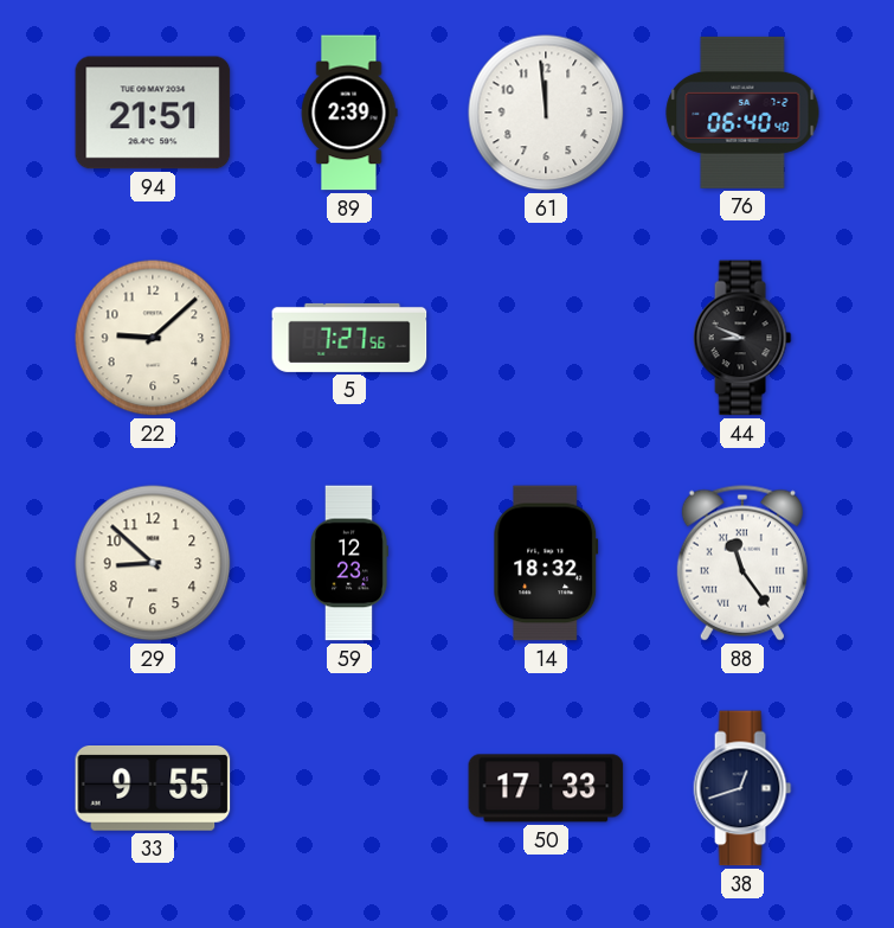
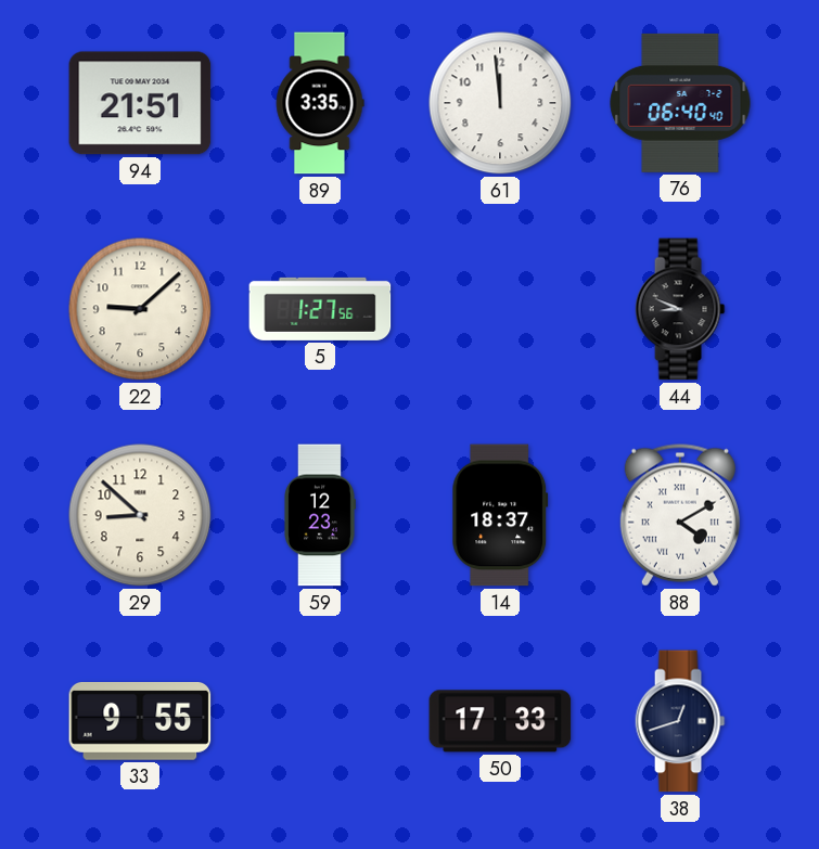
89: 2:39 -> 3:35 (320, 103)
5: 7:27 -> 1:27 (320, 309)
14: 18:32 -> 18:37 (500, 515)
88: 11:24 -> 4:10 (680, 515)
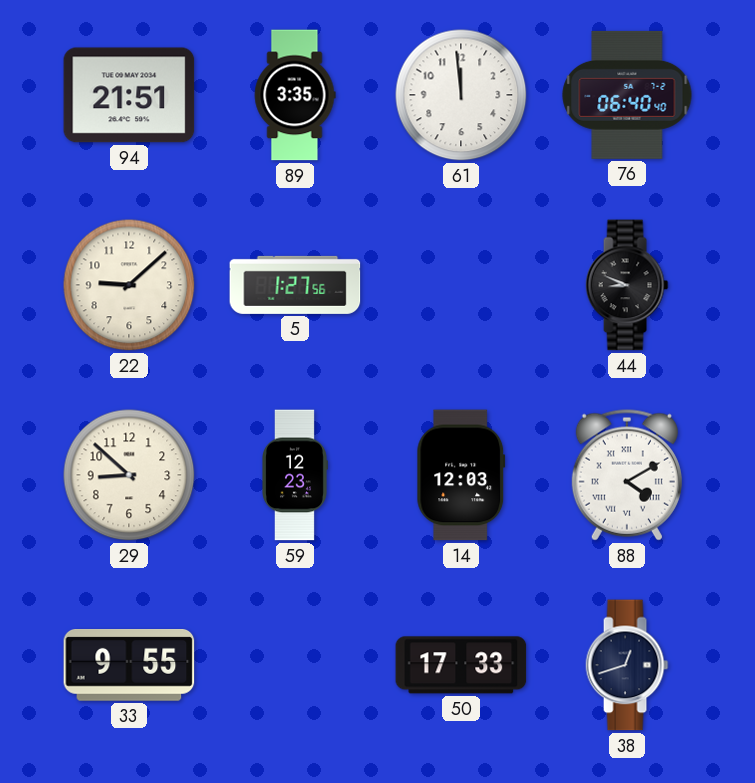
14: 18:37 -> 12:03 (461, 475)
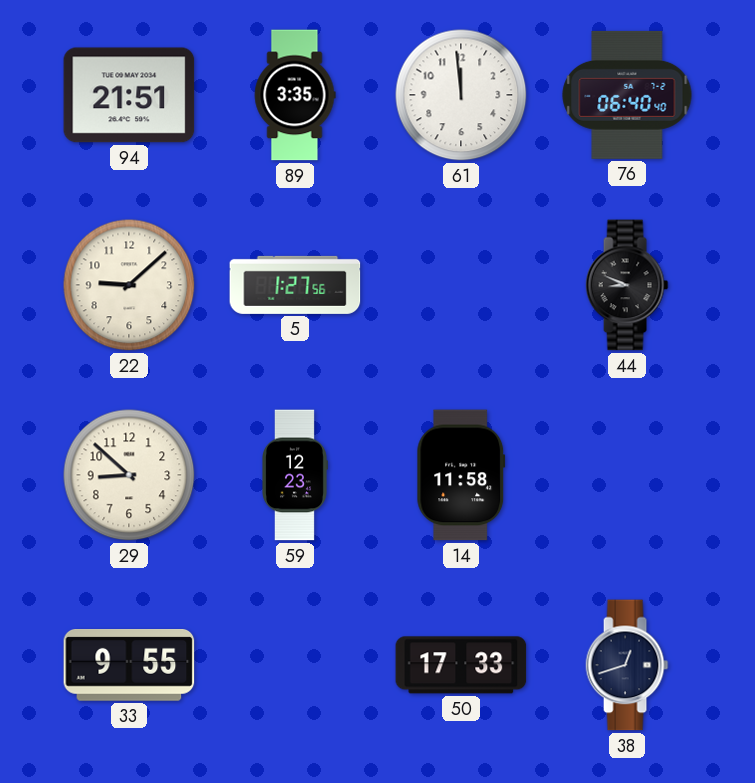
14: 12:03 -> 11:58 (461, 475)
88: 4:10 -> none (627, 475)
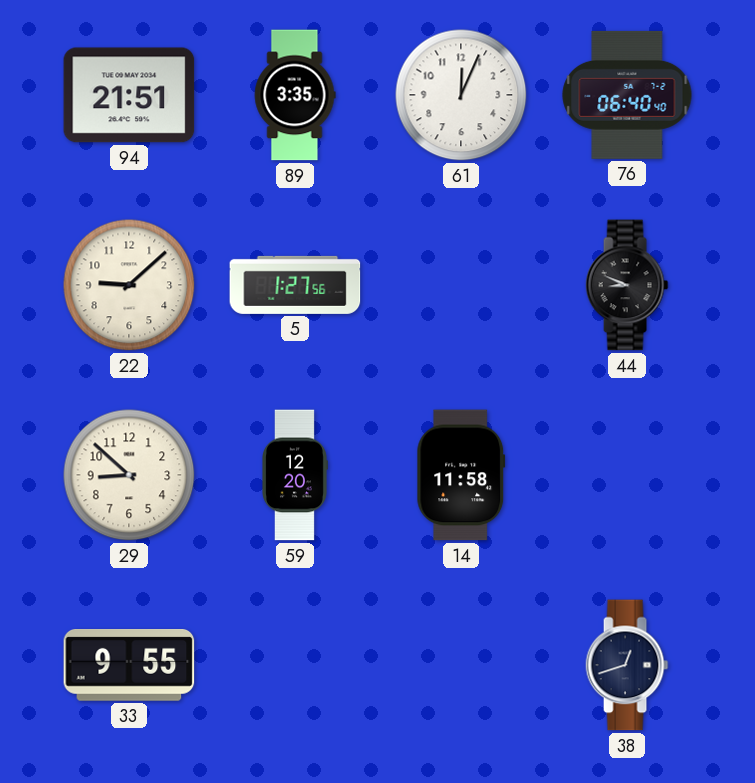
61: 11:59 -> 12:04 (461, 95)
59: 12:23 -> 12:20 (295, 475)
50: 17:33 -> none (461, 665)
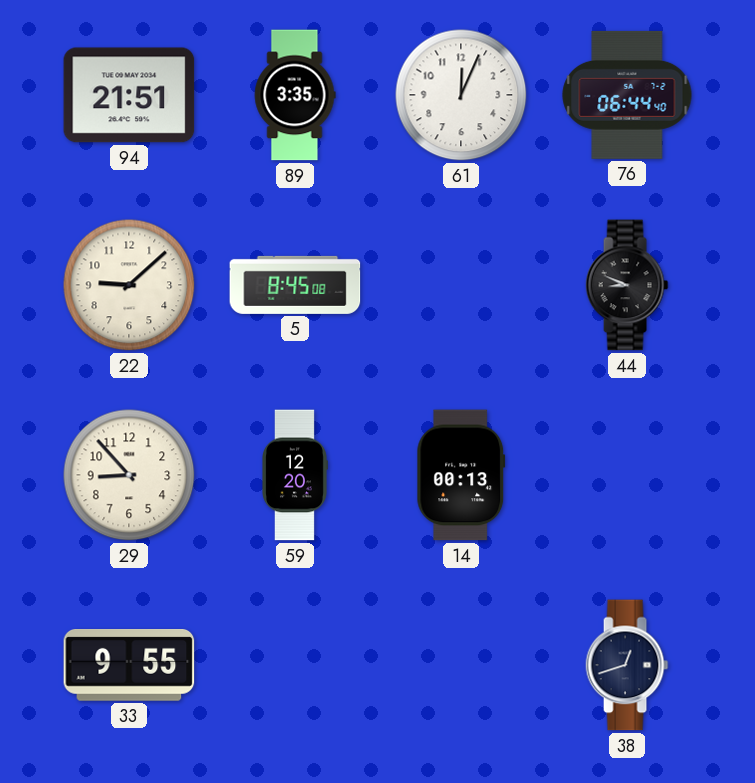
76: 06:40 -> 06:44 (627, 95)
5: 1:27 -> 8:45 (295, 285)
29: 8:52 -> 8:53 (129, 475)
14: 11:58 -> 00:13 (461, 475)
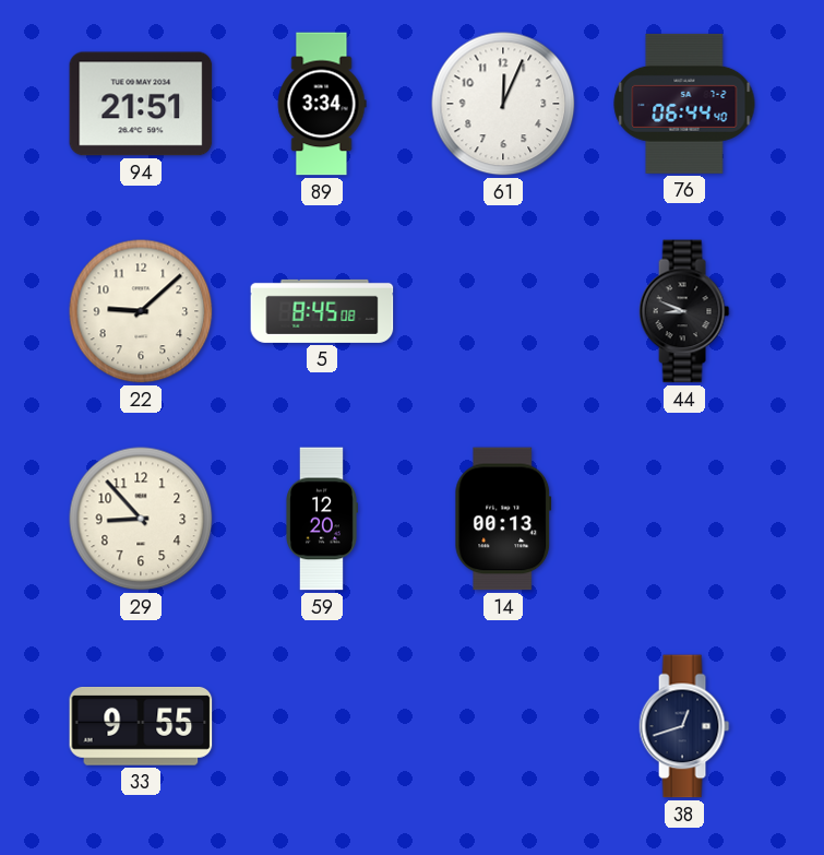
89: 3:35 -> 3:34 (322, 104)
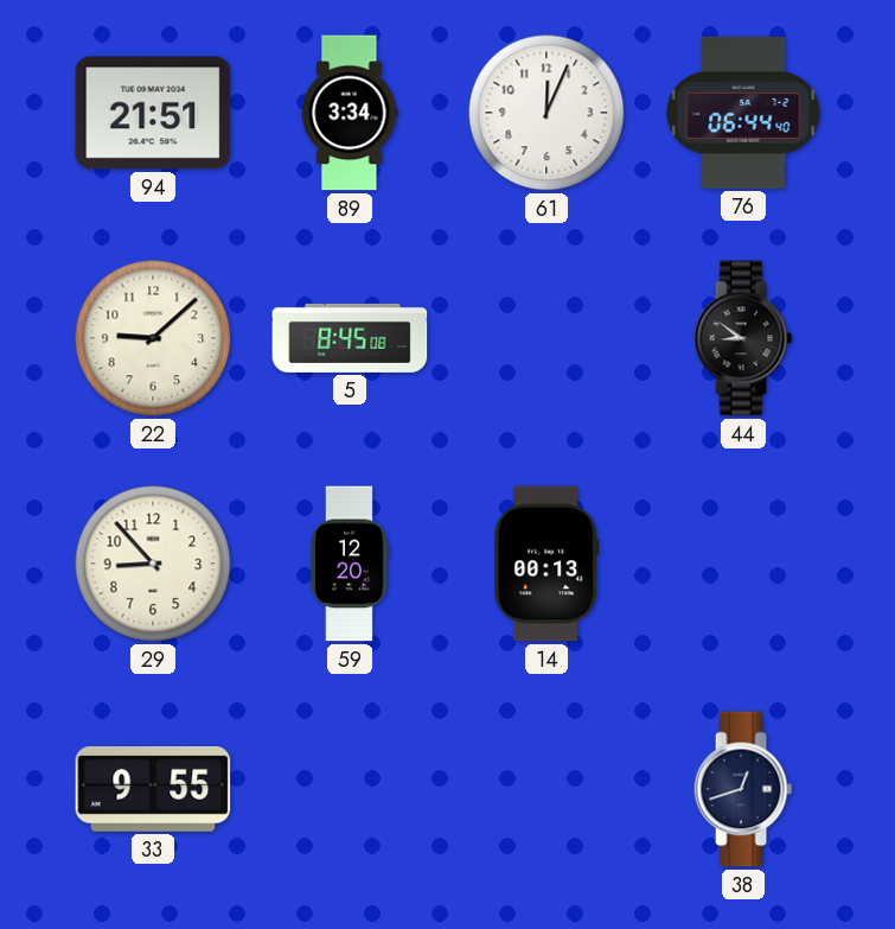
44: 8:49 -> 8:51 (743, 338)
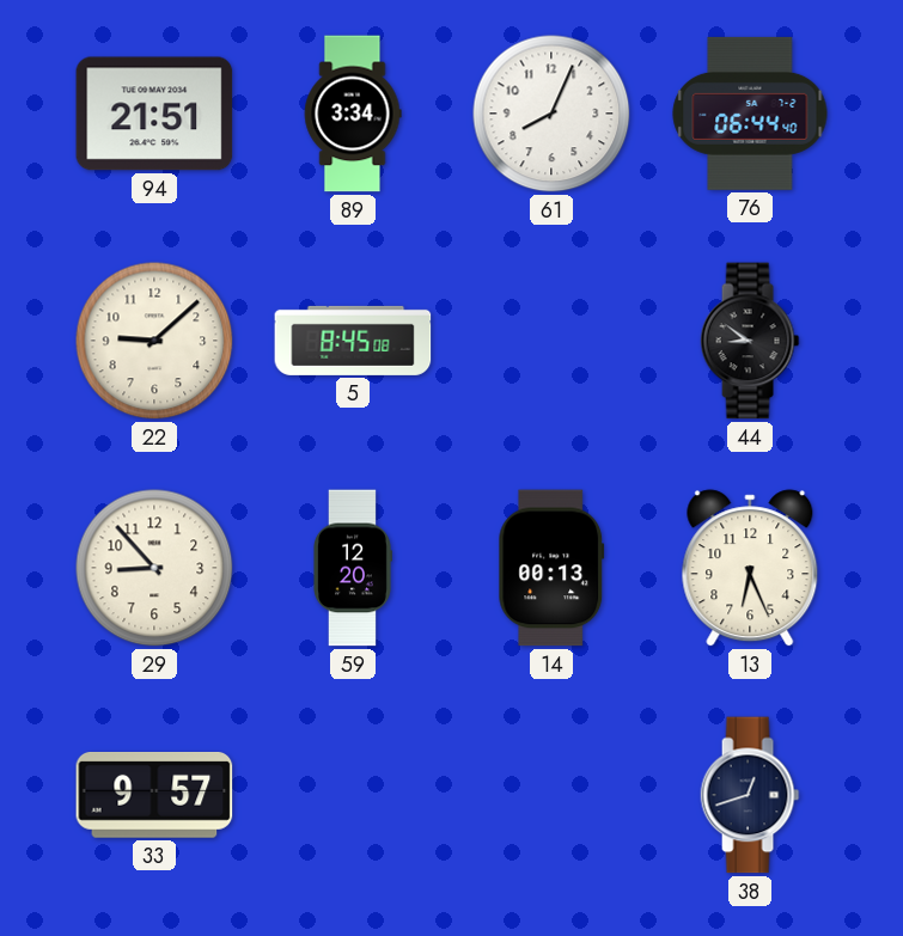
61: 12:04 -> 8:04 (551, 114)
13: none -> 6:26 (750, 568)
33: 9:55 -> 9:57 (154, 796)
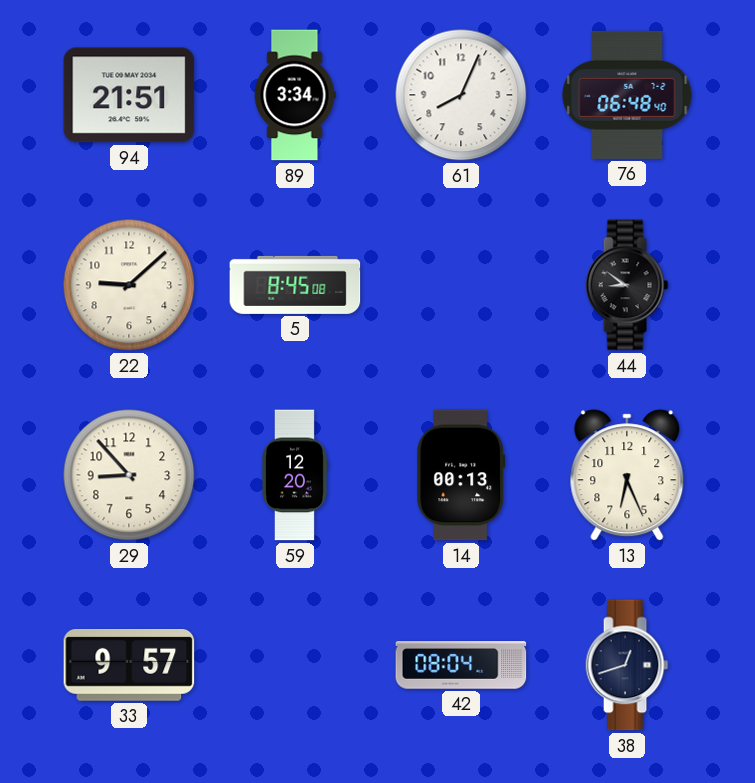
76: 06:44 -> 06:48 (627, 95)
42: none -> 08:04 (461, 665)
